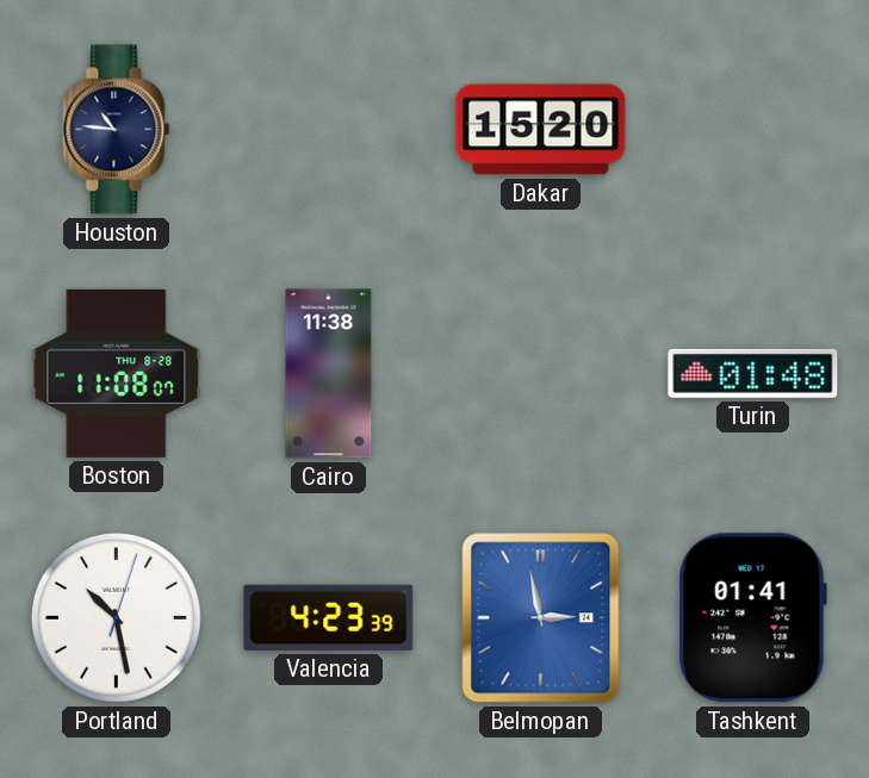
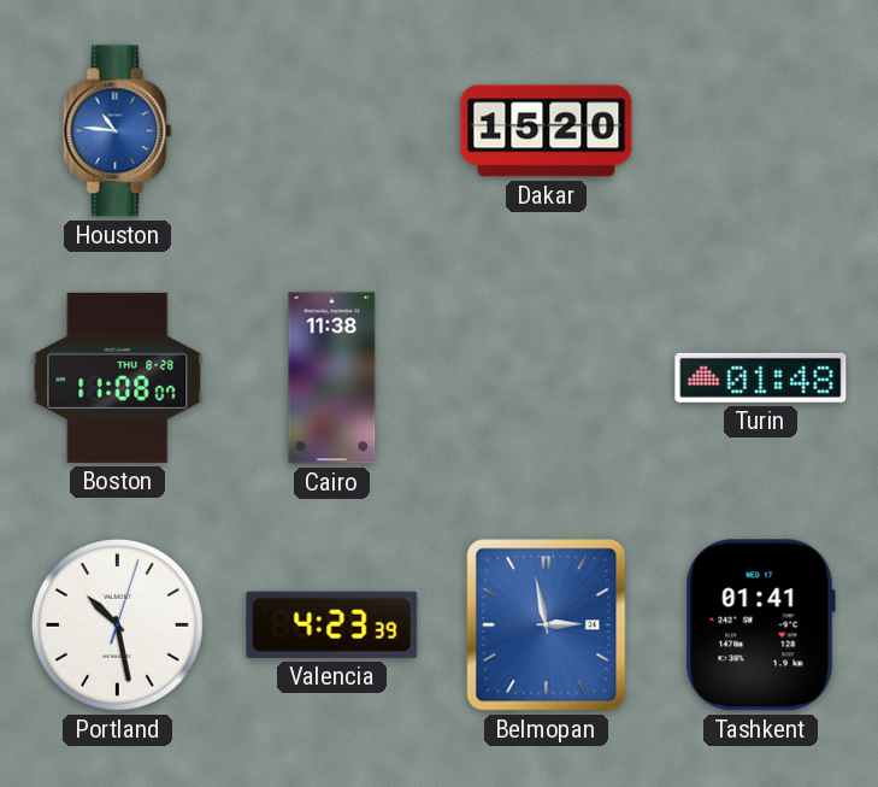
Houston dial: navy -> blue (118, 131)
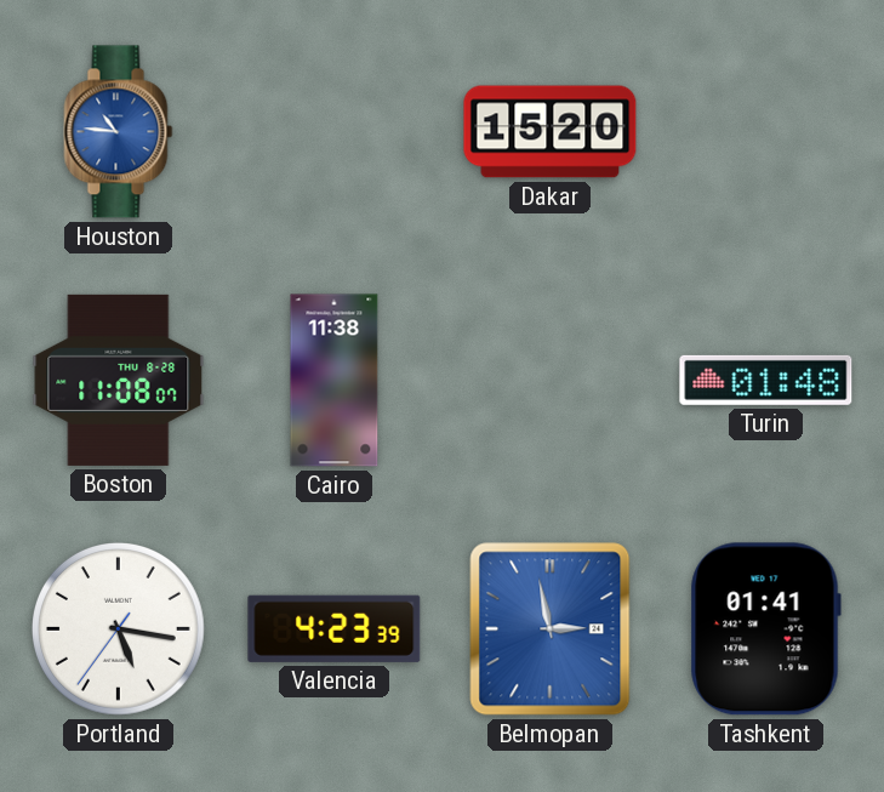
Portland: 10:28 -> 5:16 (119, 629)
